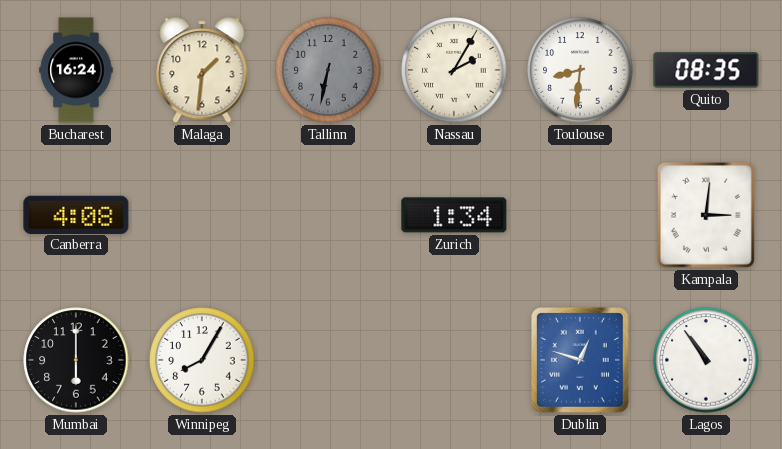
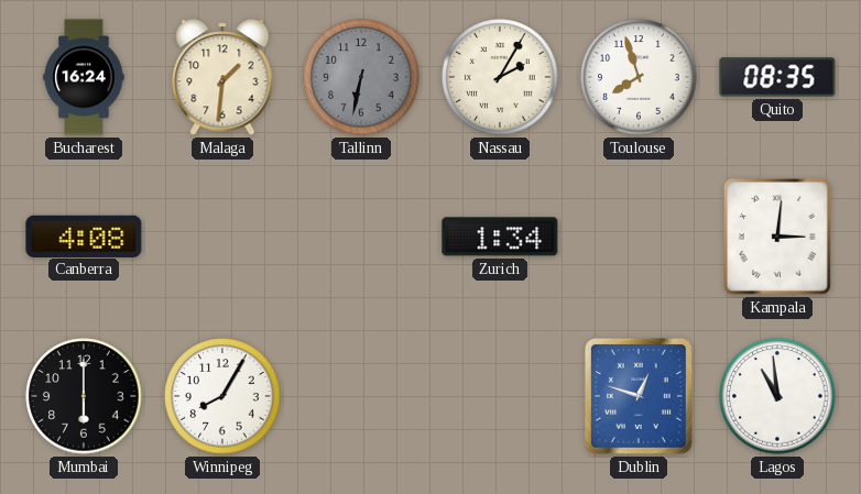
Toulouse: 8:31 -> 7:57 (639, 77)
Lagos: 10:54 -> 10:59 (777, 396)
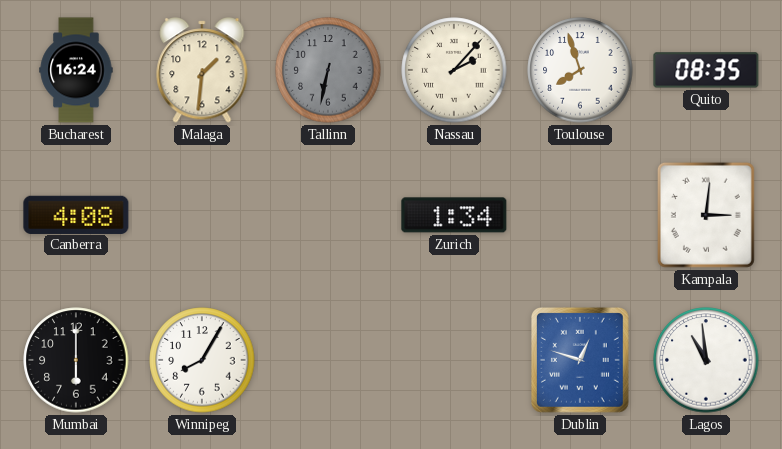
Nassau: 2:05 -> 2:07 (454, 70)
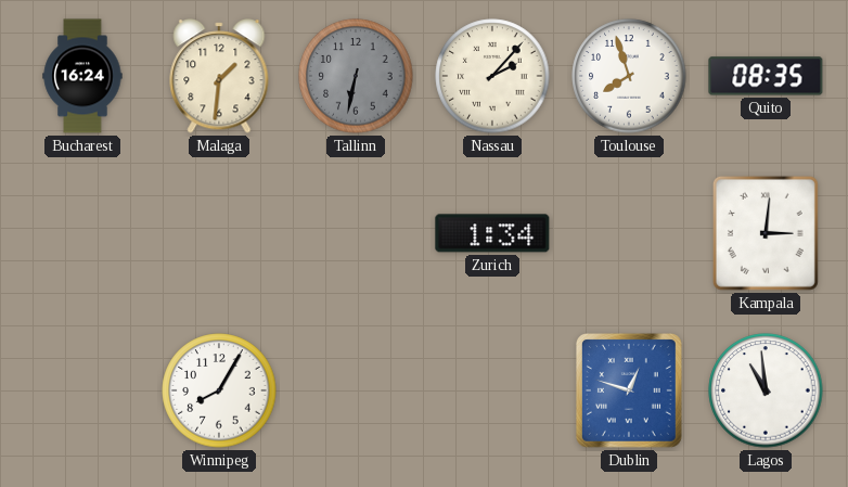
Canberra: 4:08 -> none (76, 214)
Mumbai: 6:00 -> none (76, 360)
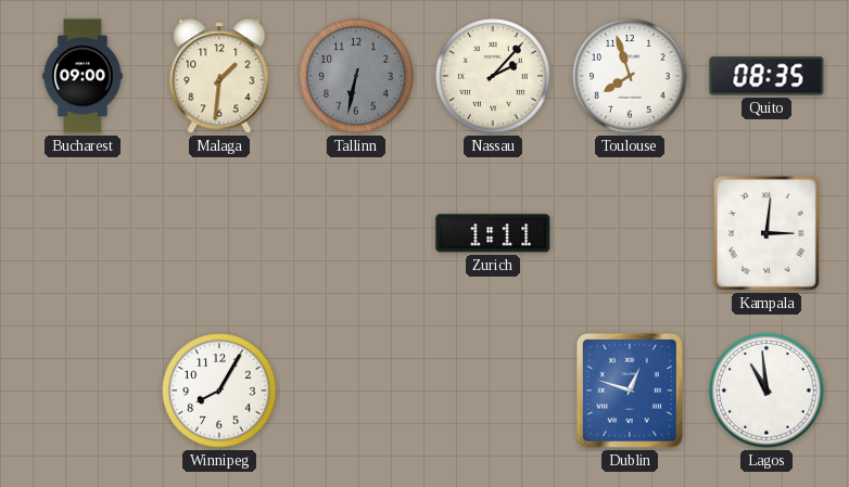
Bucharest: 16:24 -> 09:00 (83, 76)
Zurich: 1:34 -> 1:11 (493, 233)
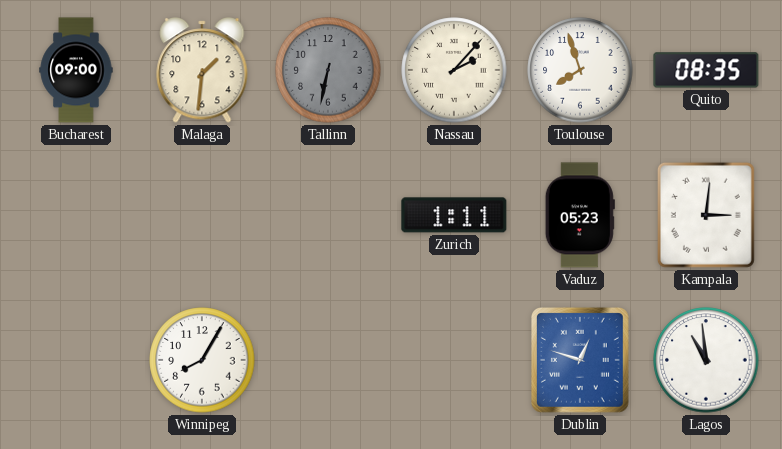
Vaduz: none -> 05:23 (580, 215)
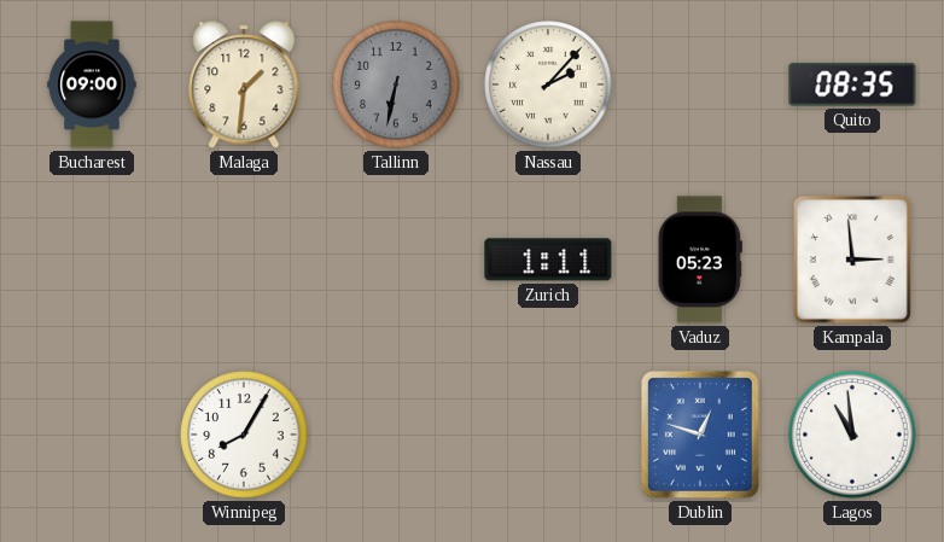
Toulouse: 7:57 -> none (580, 70)
Kampala: 3:01 -> 2:59 (852, 260)
